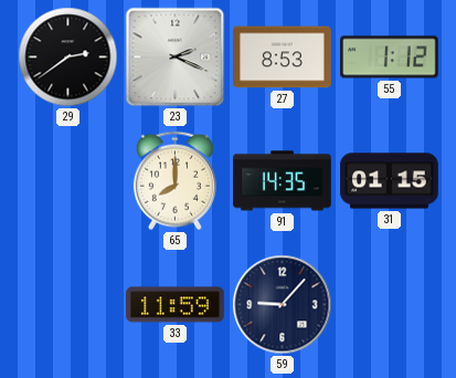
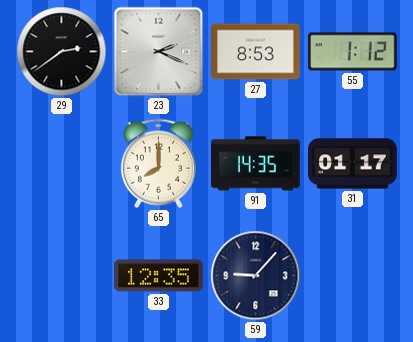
31: 01:15 -> 01:17 (353, 164)
33: 11:59 -> 12:35 (159, 276)
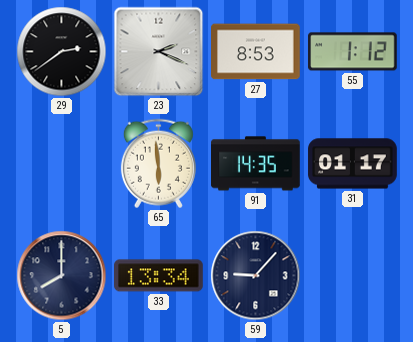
65: 8:00 -> 5:59 (158, 164)
5: none -> 8:00 (62, 276)
33: 12:35 -> 13:34 (159, 276)
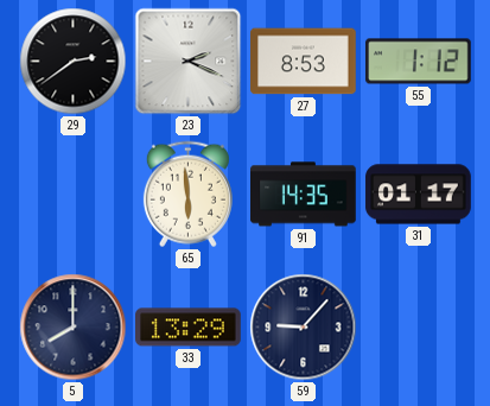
33: 13:34 -> 13:29 (189, 328)
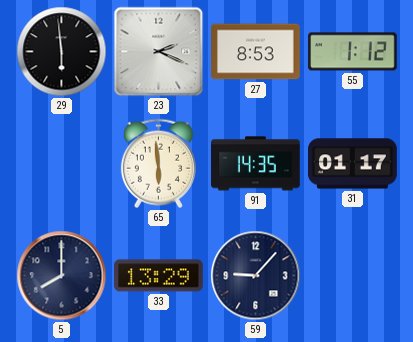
29: 2:39 -> 5:59 (62, 52)
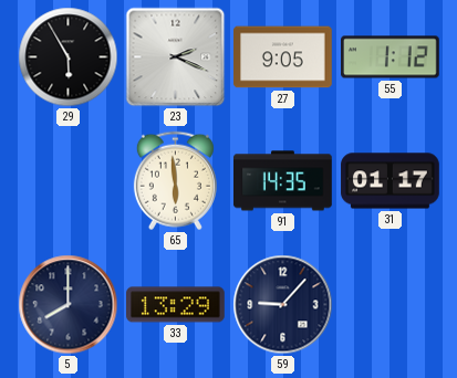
29: 5:59 -> 5:55 (69, 57)
27: 8:53 -> 9:05 (283, 57)
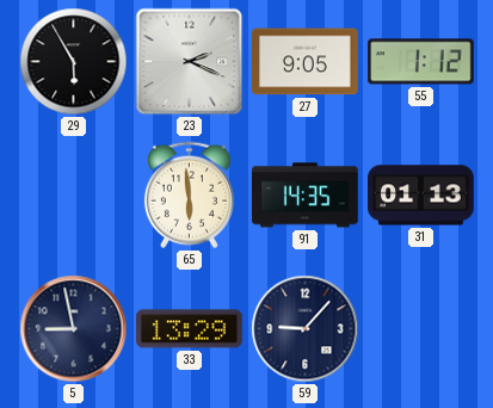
31: 01:17 -> 01:13 (421, 196)
5: 8:00 -> 8:58 (74, 329)
